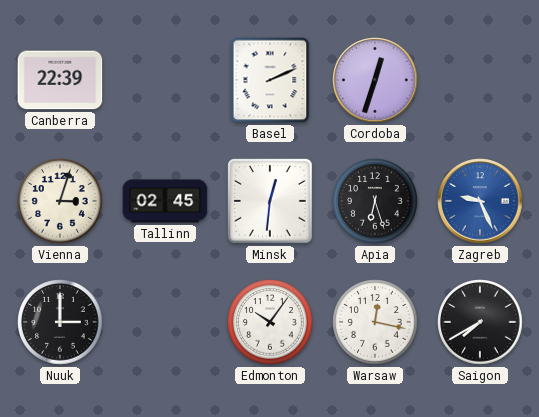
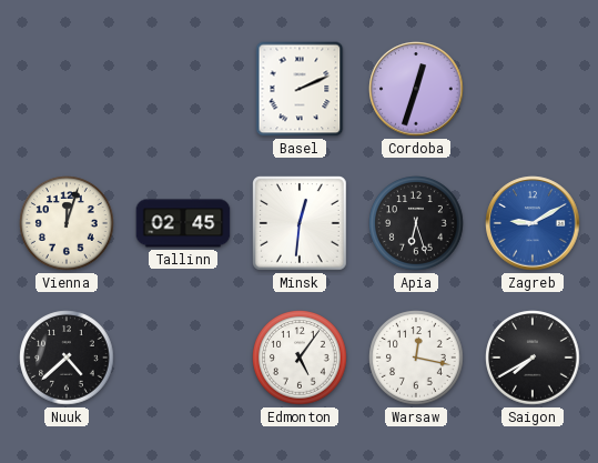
Canberra: 22:39 -> none (60, 80)
Vienna: 3:03 -> 12:03 (67, 223)
Zagreb: 9:26 -> 9:10 (533, 223)
Nuuk: 3:00 -> 4:38 (67, 358)
Edmonton: 10:06 -> 5:06 (300, 358)
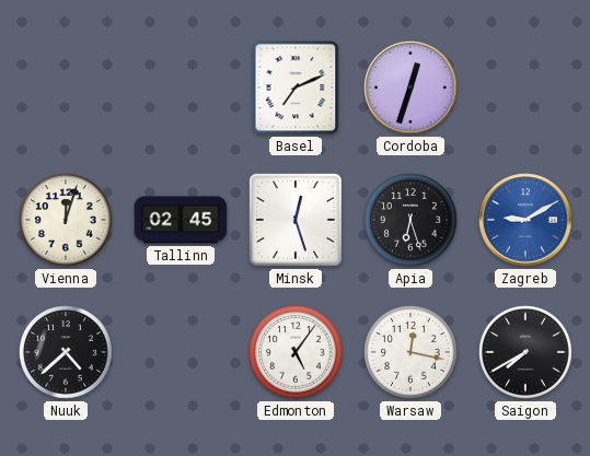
Basel: 2:11 -> 7:11 (296, 87)
Minsk: 12:31 -> 12:27 (297, 221)
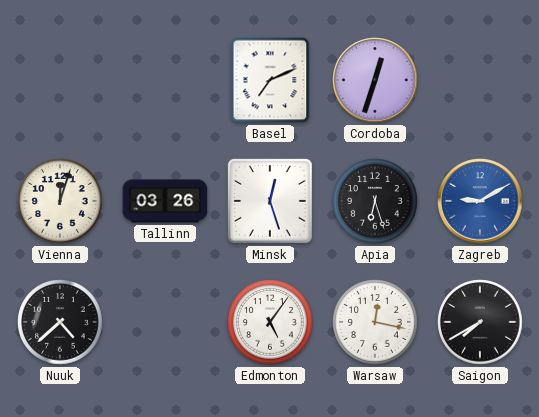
Tallinn: 02:45 -> 03:26 (165, 201)
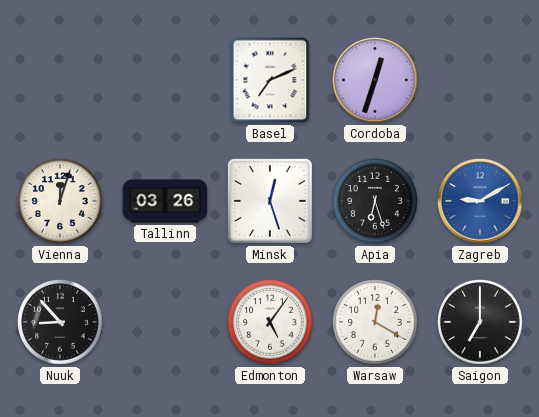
Nuuk: 4:38 -> 8:53 (60, 322)
Warsaw: 12:17 -> 12:20 (375, 322)
Saigon: 7:40 -> 7:00 (480, 322)
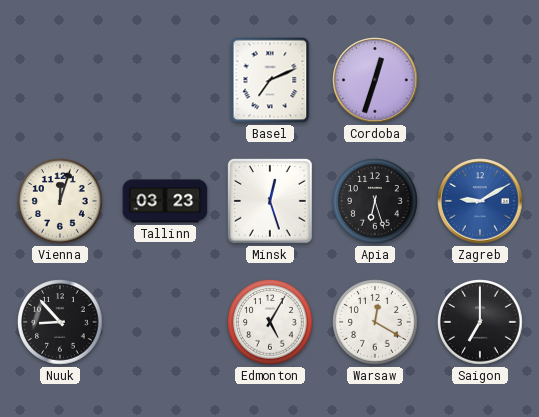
Tallinn: 03:26 -> 03:23 (165, 201)
Edmonton: 5:06 -> 5:05 (270, 322)
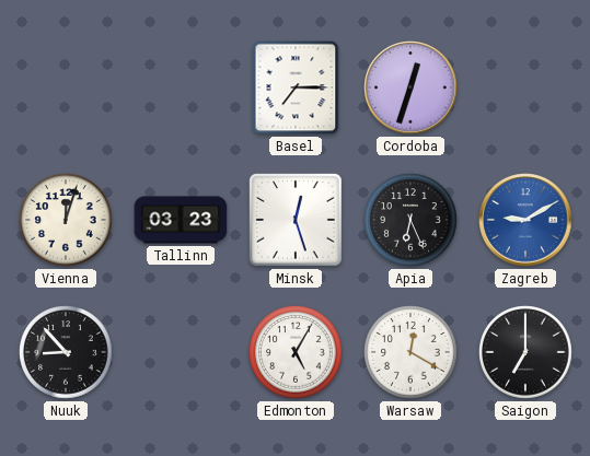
Basel: 7:11 -> 7:15 (296, 87)
Apia: 6:27 -> 6:26 (410, 220)
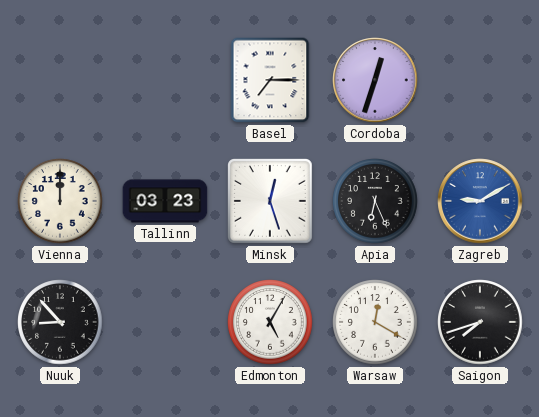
Vienna: 12:03 -> 12:00 (60, 201)
Saigon: 7:00 -> 7:42 (480, 322)
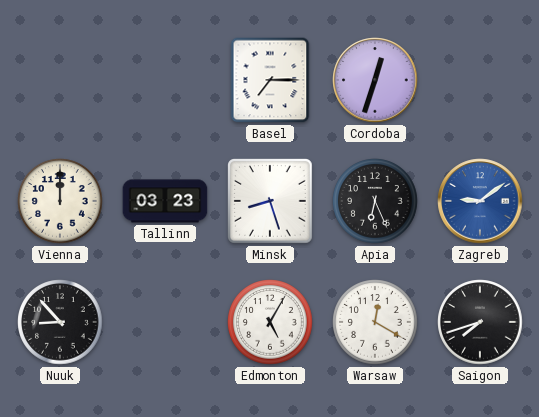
Minsk: 12:27 -> 8:27 (271, 202)
Zagreb: 9:10 -> 9:09 (480, 201)
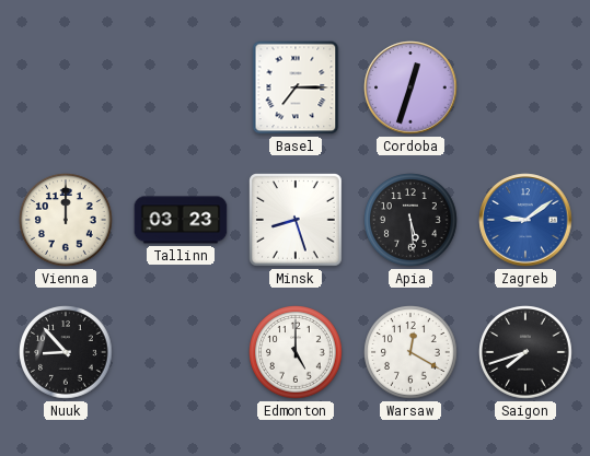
Apia: 6:26 -> 5:29 (410, 220)
Edmonton: 5:05 -> 5:00 (296, 352)
